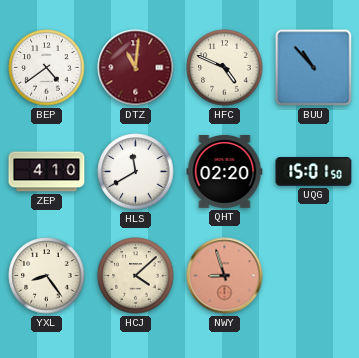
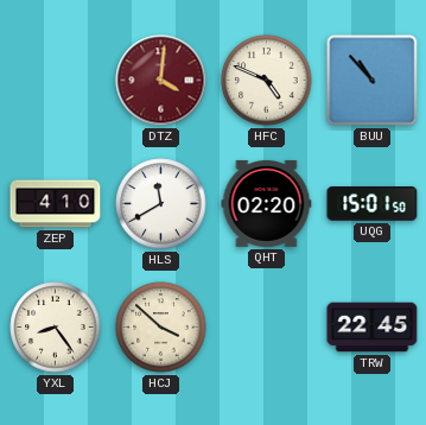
BEP: 4:39 -> none (47, 68)
DTZ: 11:01 -> 4:01 (161, 81)
HCJ: 4:08 -> 3:52 (161, 328)
NWY: 8:57 -> none (225, 276)
TRW: none -> 22:45 (373, 328)
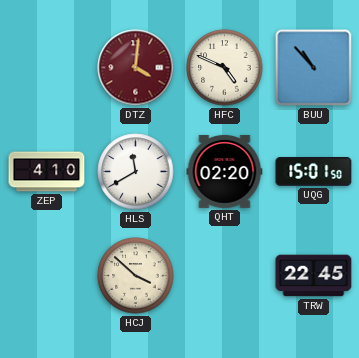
YXL: 8:24 -> none (56, 328)
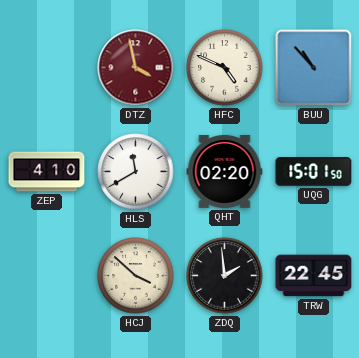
DTZ: 4:01 -> 3:58 (136, 68)
ZDQ: none -> 1:59 (225, 276)
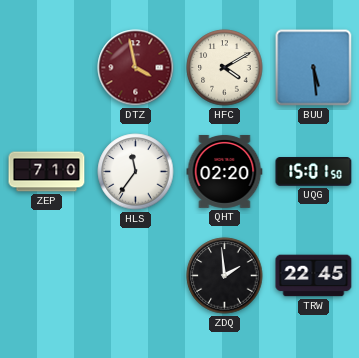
HFC: 4:49 -> 4:10 (225, 68)
BUU: 10:53 -> 5:29 (314, 68)
ZEP: 4:10 -> 7:10 (47, 172)
HLS: 11:40 -> 11:36 (136, 172)
HCJ: 3:52 -> none (136, 276)
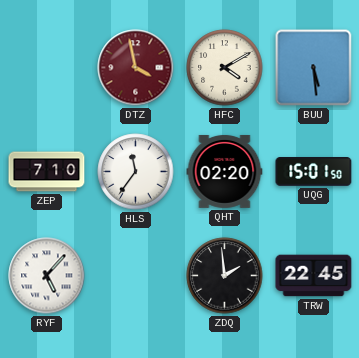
RYF: none -> 5:07 (47, 276)
